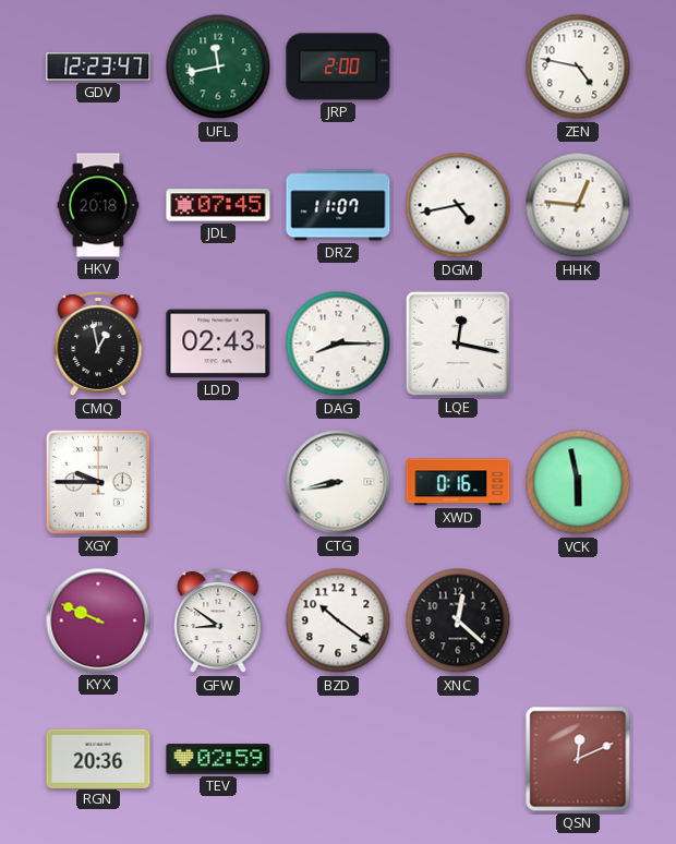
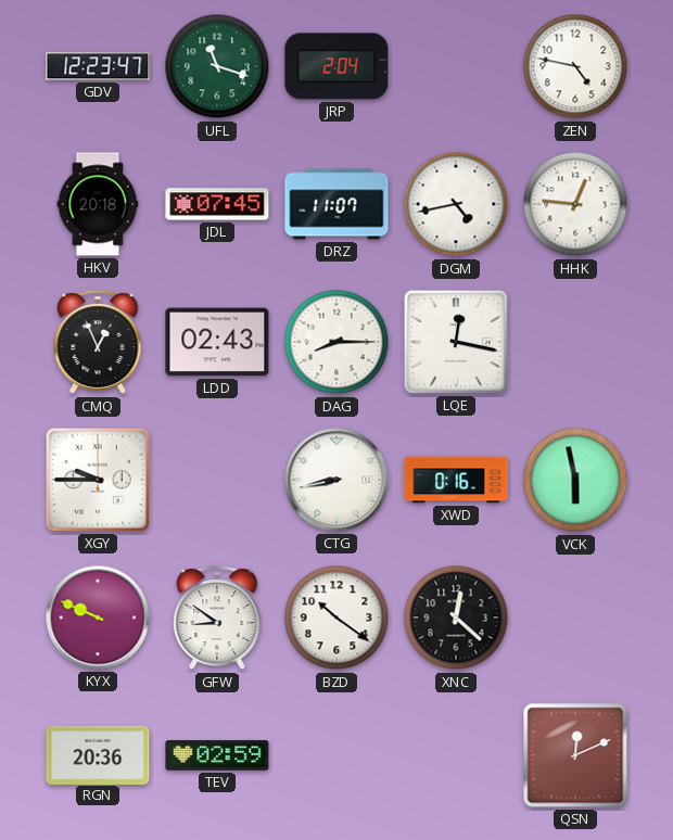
UFL: 11:43 -> 11:18 (217, 66)
JRP: 2:00 -> 2:04 (336, 66)
CMQ: 12:58 -> 12:56 (98, 343)
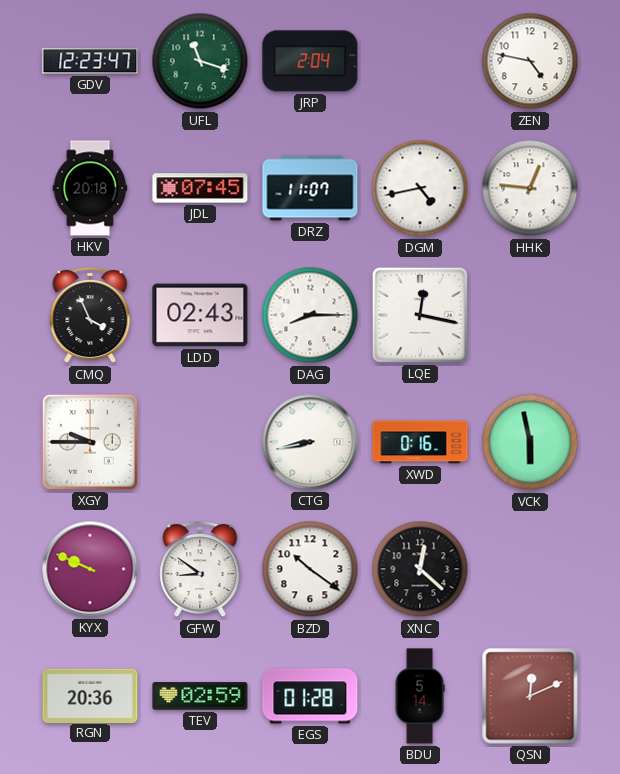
CMQ: 12:56 -> 3:56 (90, 316)
EGS: none -> 01:28 (310, 696)
BDU: none -> 5:14 (420, 696)
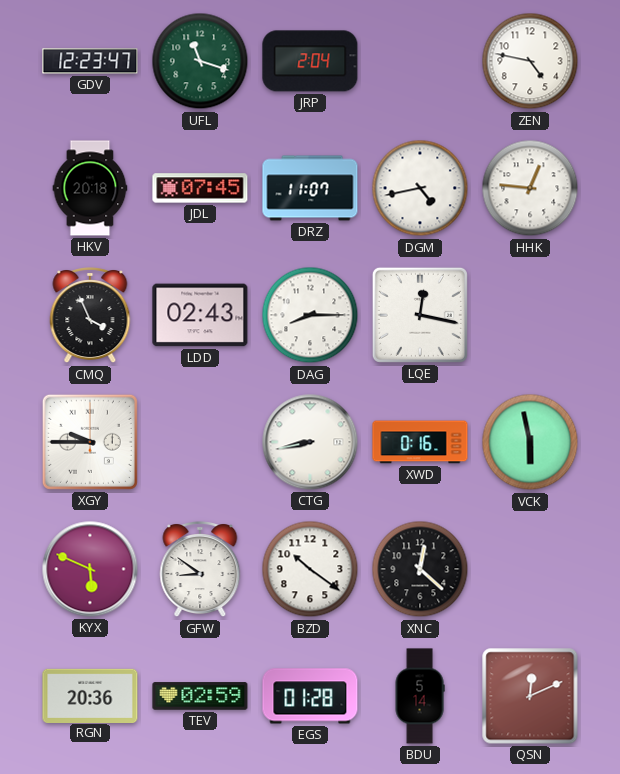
KYX: 9:49 -> 5:49 (90, 569)
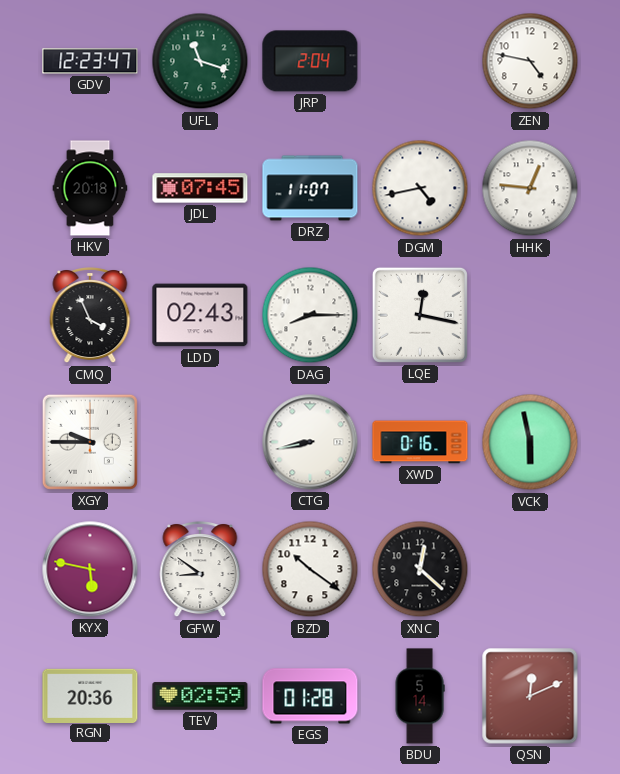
KYX: 5:49 -> 5:47 (90, 569)
